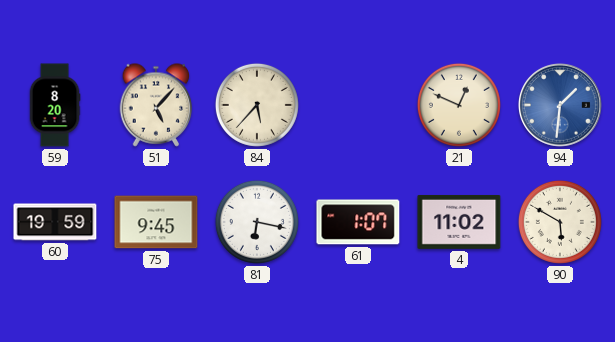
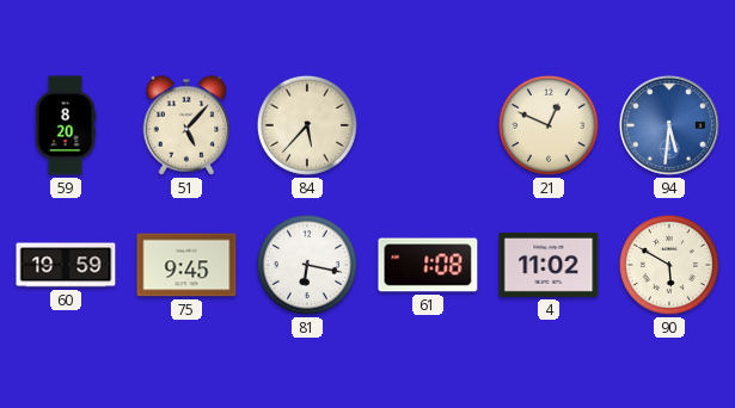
94: 1:31 -> 5:31 (669, 125)
61: 1:07 -> 1:08 (428, 265)
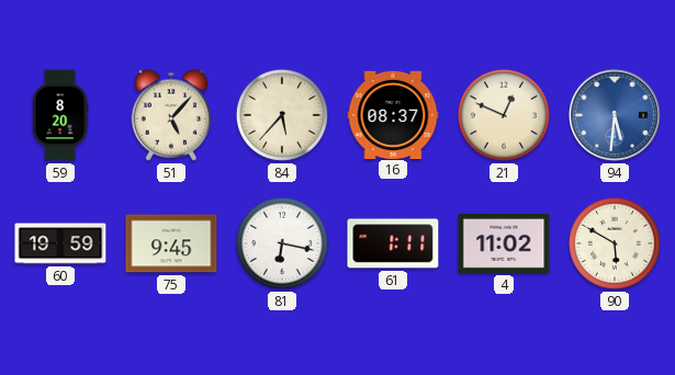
16: none -> 08:37 (393, 114)
61: 1:08 -> 1:11 (393, 243)
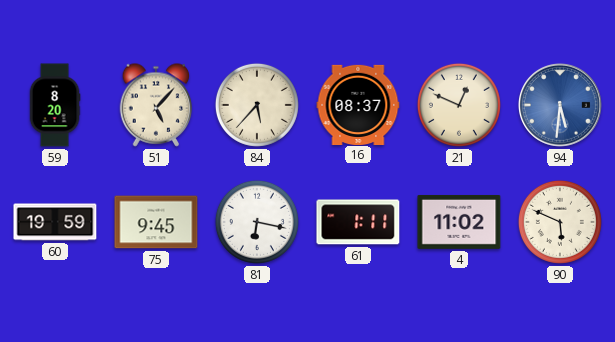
90: 5:50 -> 5:49 (560, 222)
